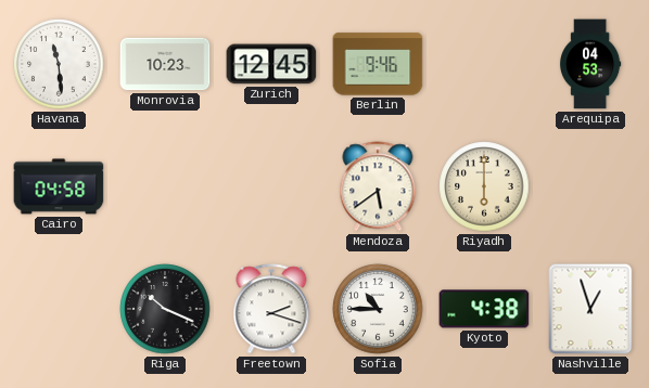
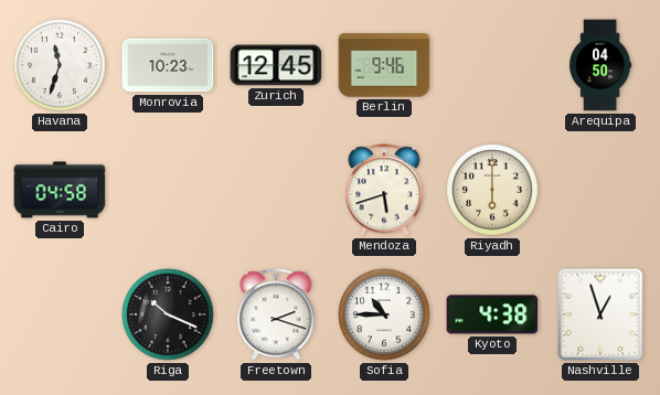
Havana: 11:29 -> 11:33 (60, 65)
Arequipa: 04:53 -> 04:50 (600, 65)
Mendoza: 5:39 -> 5:42 (384, 190)
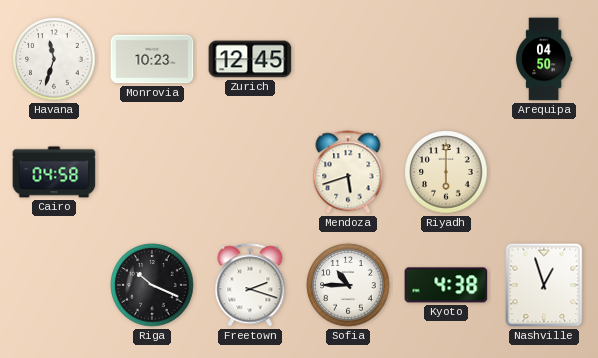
Berlin: 9:46 -> none (384, 65)
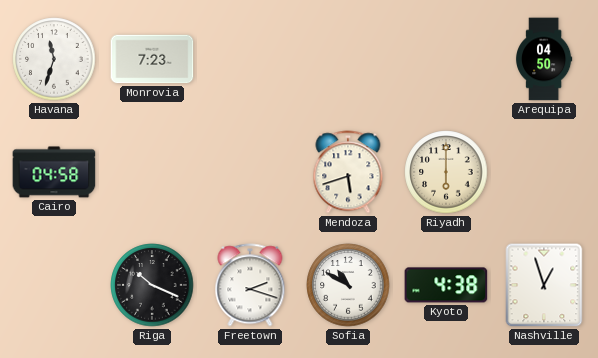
Monrovia: 10:23 -> 7:23 (152, 59)
Zurich: 12:45 -> none (250, 59)
Sofia: 10:45 -> 10:50 (348, 285)
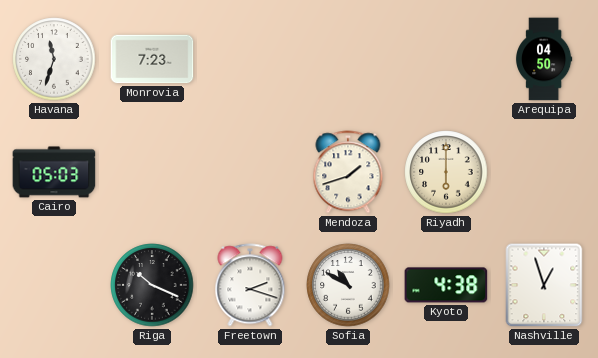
Cairo: 04:58 -> 05:03 (54, 172)
Mendoza: 5:42 -> 1:42 (348, 172)
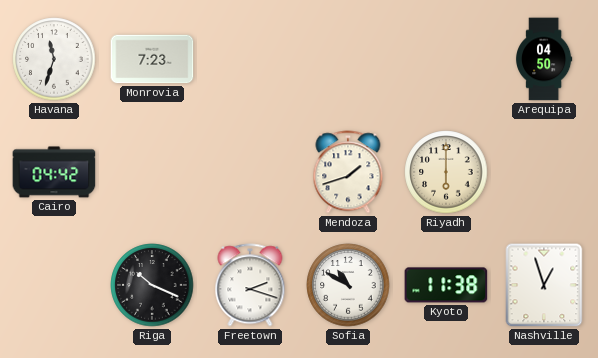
Cairo: 05:03 -> 04:42 (54, 172)
Kyoto: 4:38 -> 11:38 (446, 285)
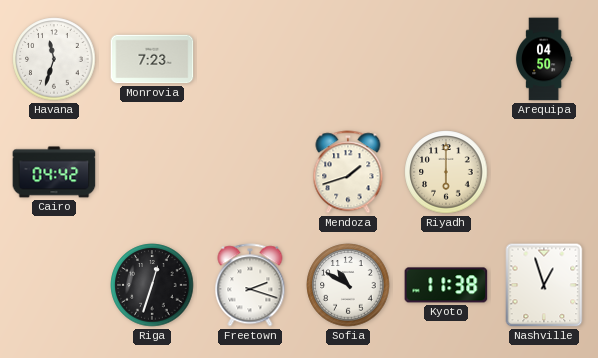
Riga: 10:19 -> 12:33 (152, 285)
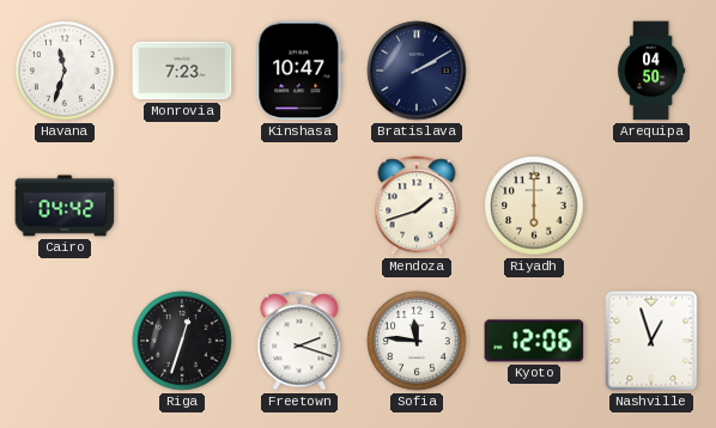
Kinshasa: none -> 10:47 (299, 71)
Bratislava: none -> 2:10 (417, 71)
Sofia: 10:50 -> 11:46 (417, 341)
Kyoto: 11:38 -> 12:06 (534, 341)
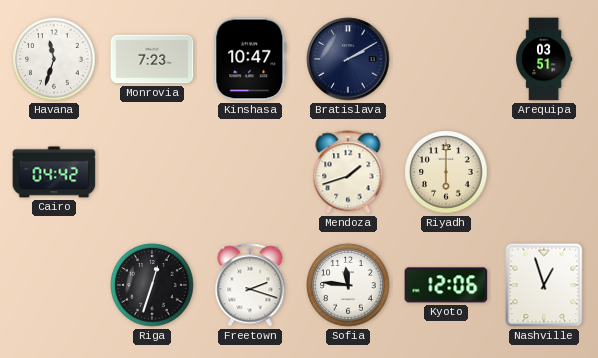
Arequipa: 04:50 -> 03:51 (544, 59)
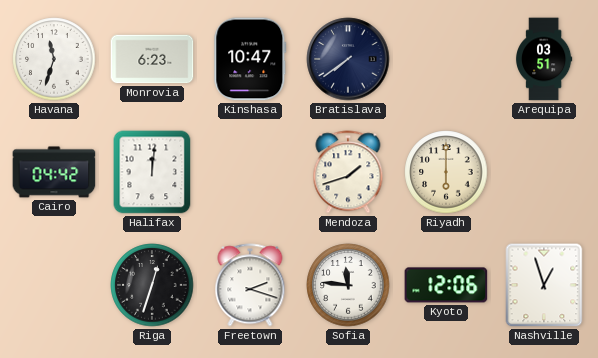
Monrovia: 7:23 -> 6:23 (152, 59)
Bratislava: 2:10 -> 7:39 (348, 59)
Halifax: none -> 12:01 (152, 172)
